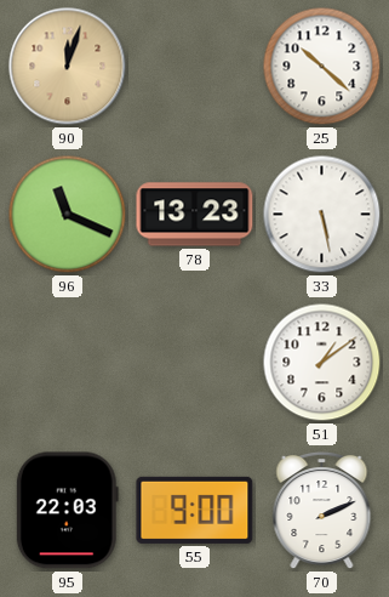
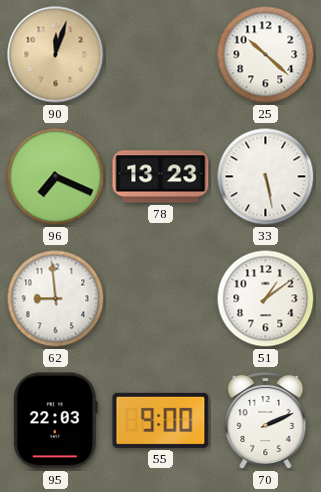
96: 11:19 -> 7:19 (56, 177)
62: none -> 8:59 (56, 299)
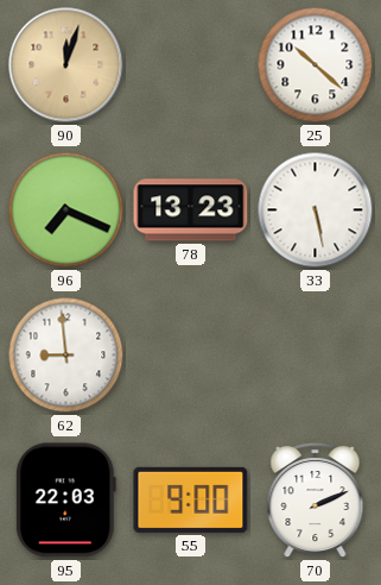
51: 1:09 -> none (266, 299)
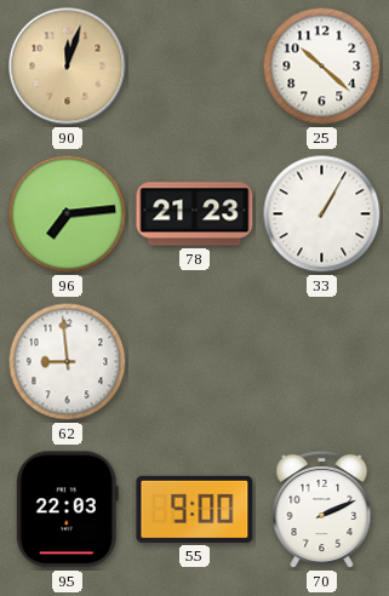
96: 7:19 -> 7:14 (68, 214)
78: 13:23 -> 21:23 (195, 214)
33: 5:28 -> 1:05 (322, 214)
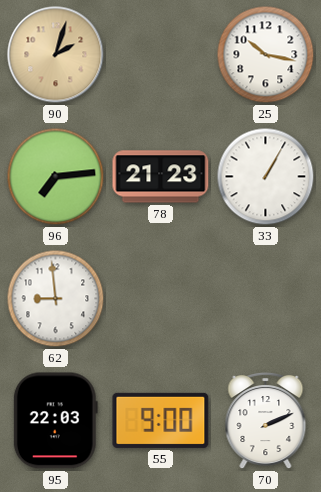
90: 12:03 -> 2:03 (56, 55)
25: 10:22 -> 10:17 (266, 55)
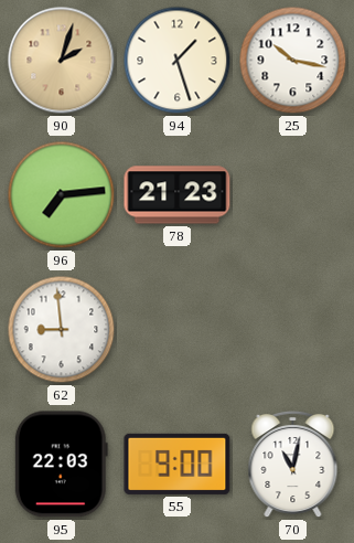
94: none -> 1:27 (178, 61)
33: 1:05 -> none (266, 177)
70: 2:11 -> 11:02 (293, 465)
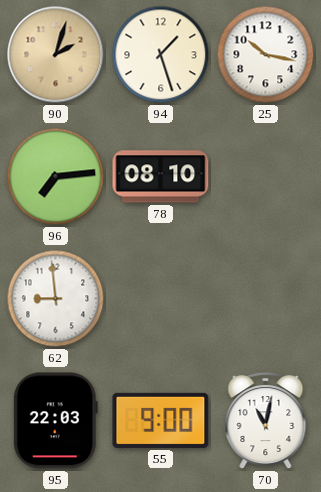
78: 21:23 -> 08:10 (161, 177)
